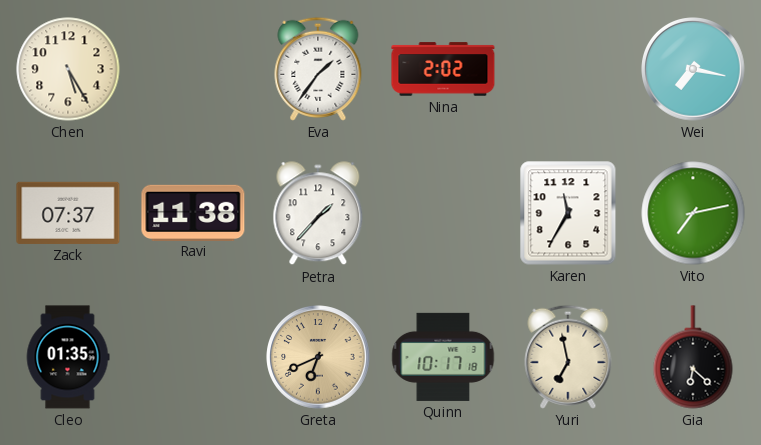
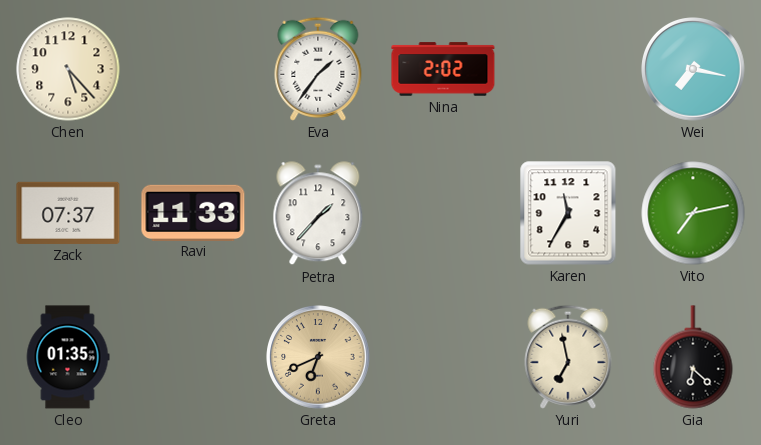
Chen: 5:25 -> 5:23 (68, 69)
Ravi: 11:38 -> 11:33 (193, 212)
Quinn: 10:17 -> none (443, 357)
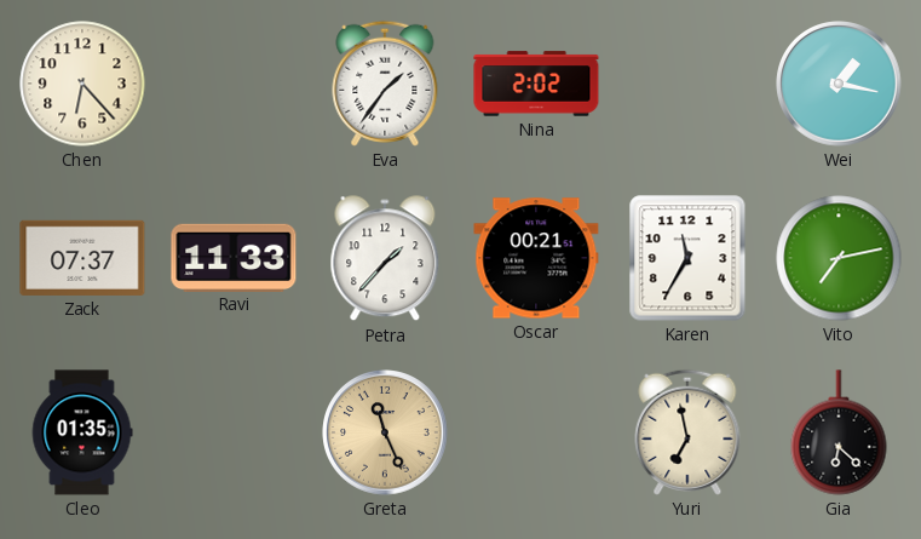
Chen: 5:23 -> 6:23 (82, 84)
Wei: 7:17 -> 1:17 (839, 84)
Oscar: none -> 00:21 (536, 258)
Greta: 6:41 -> 11:26 (385, 432)
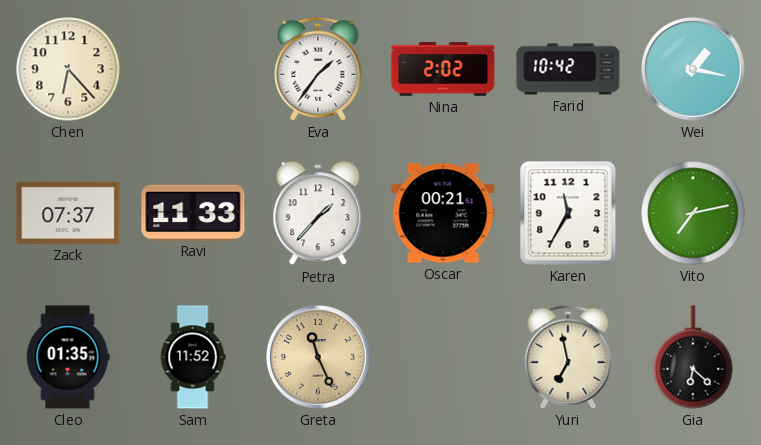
Farid: none -> 10:42 (568, 69)
Sam: none -> 11:52 (193, 357)
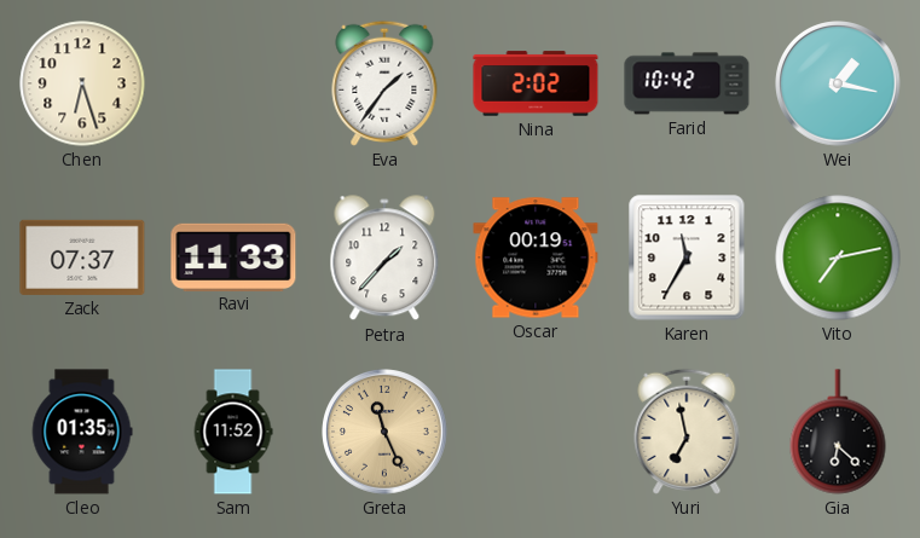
Chen: 6:23 -> 6:27 (82, 83)
Oscar: 00:21 -> 00:19 (536, 258)
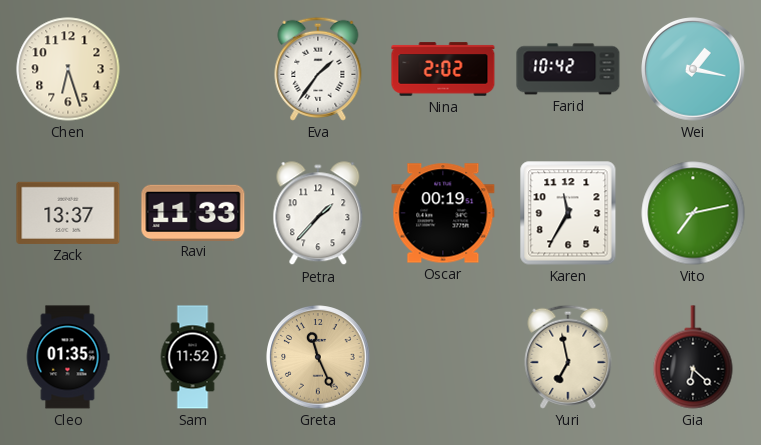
Zack: 07:37 -> 13:37 (68, 213)
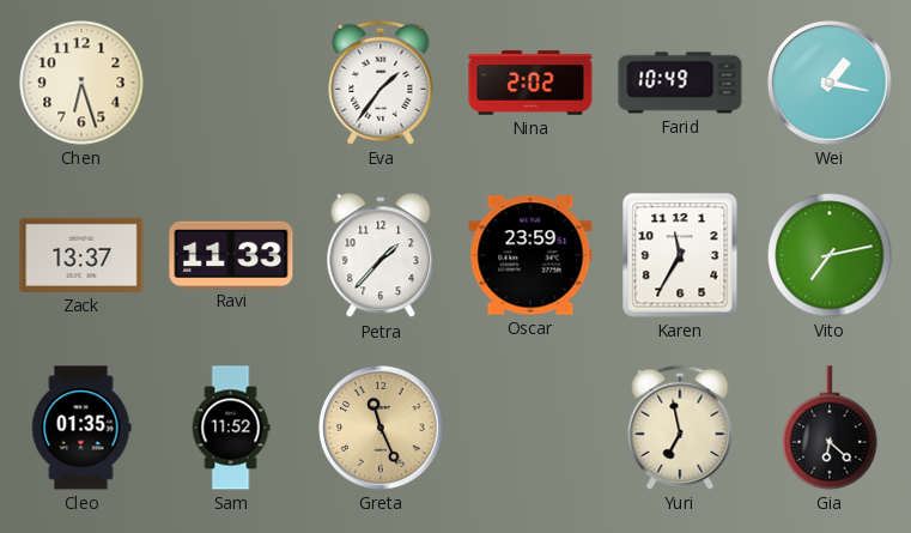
Farid: 10:42 -> 10:49 (680, 83)
Oscar: 00:19 -> 23:59 (530, 255)
